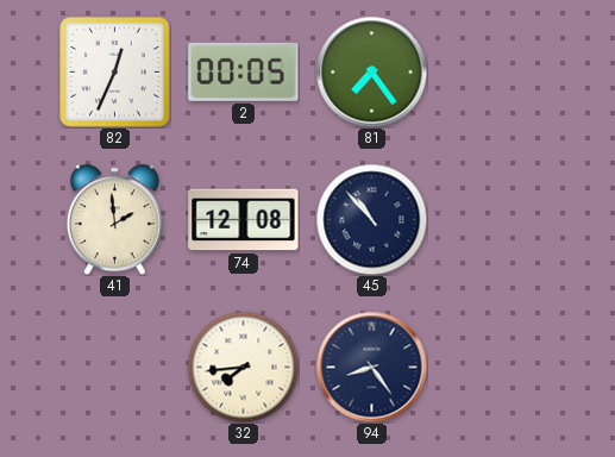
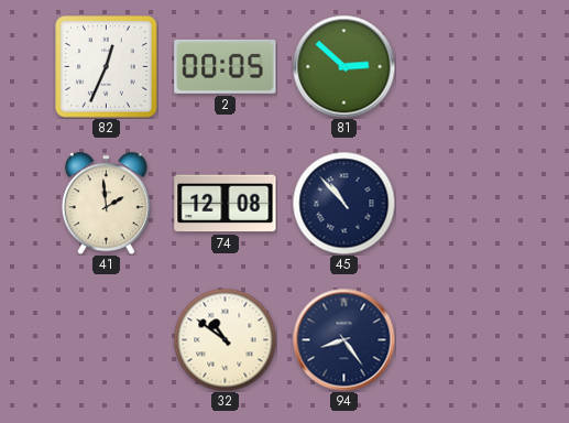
81: 7:24 -> 2:52 (343, 66)
32: 7:44 -> 10:51 (225, 339)
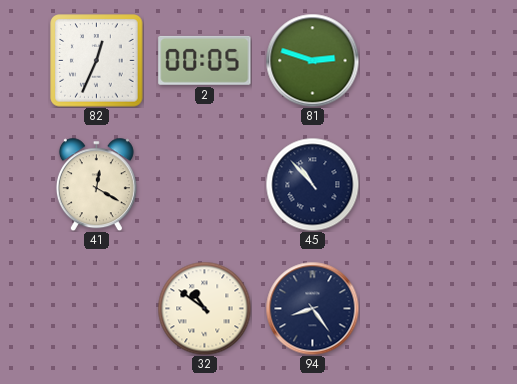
81: 2:52 -> 2:48 (312, 60)
41: 1:59 -> 12:20 (96, 184)
74: 12:08 -> none (226, 204)
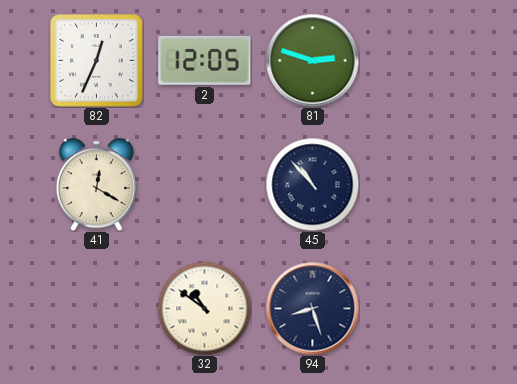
2: 00:05 -> 12:05 (205, 60)
94: 8:24 -> 8:27 (312, 308)
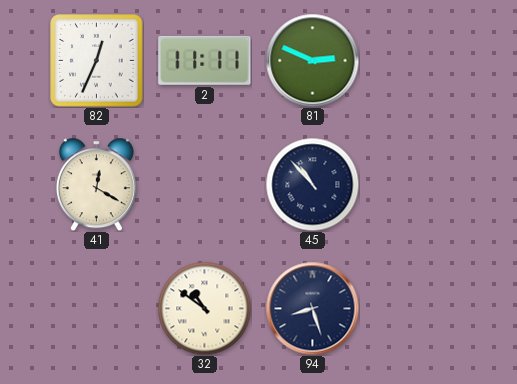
2: 12:05 -> 11:11 (205, 60)
81: 2:48 -> 2:49 (312, 60)
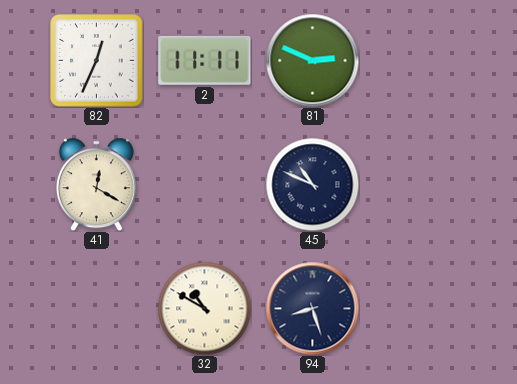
45: 10:53 -> 10:49 (312, 184)
32: 10:51 -> 10:50 (204, 308)
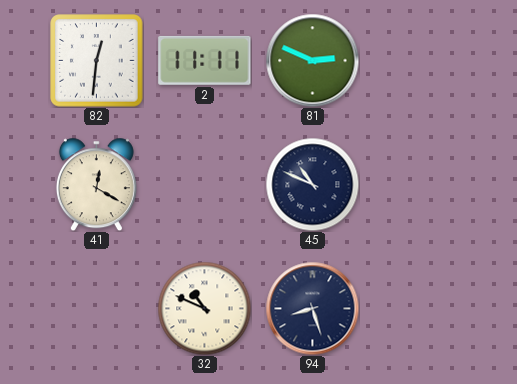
82: 12:34 -> 12:31 (97, 61)
32: 10:50 -> 10:49 (204, 308)
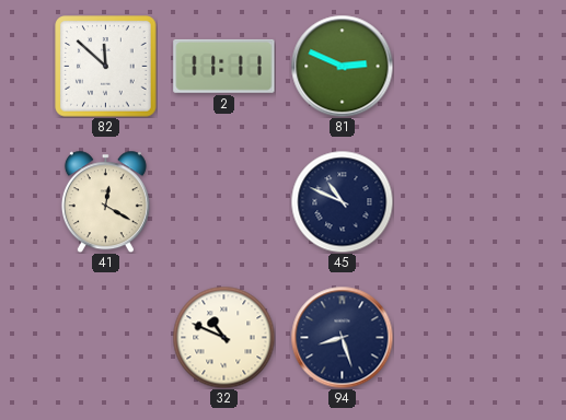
82: 12:31 -> 11:52 (106, 67)
